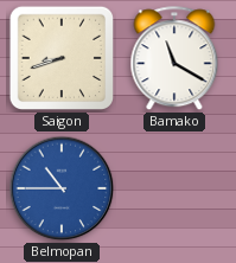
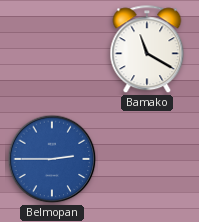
Saigon: 8:42 -> none (62, 58)
Belmopan: 10:45 -> 2:45 (52, 159)
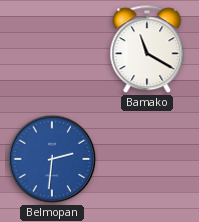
Belmopan: 2:45 -> 2:31 (52, 159)
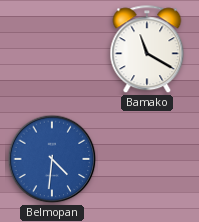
Belmopan: 2:31 -> 4:31 (52, 159)
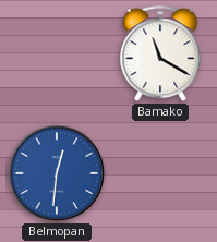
Belmopan: 4:31 -> 12:31 (57, 173)
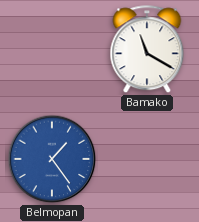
Belmopan: 12:31 -> 1:24 (52, 159)
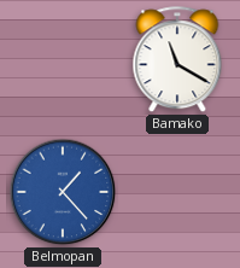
Belmopan: 1:24 -> 1:23 (63, 192)
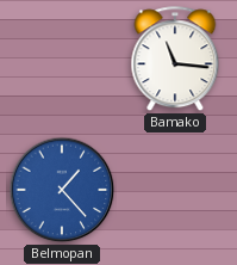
Bamako: 11:20 -> 11:16 (175, 60)
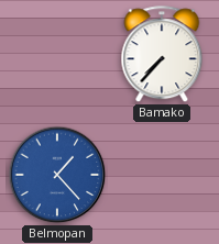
Bamako: 11:16 -> 7:37 (162, 55)
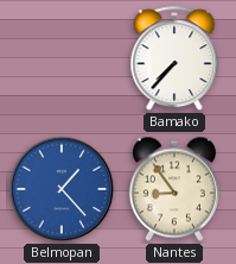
Nantes: none -> 8:54 (174, 189)
